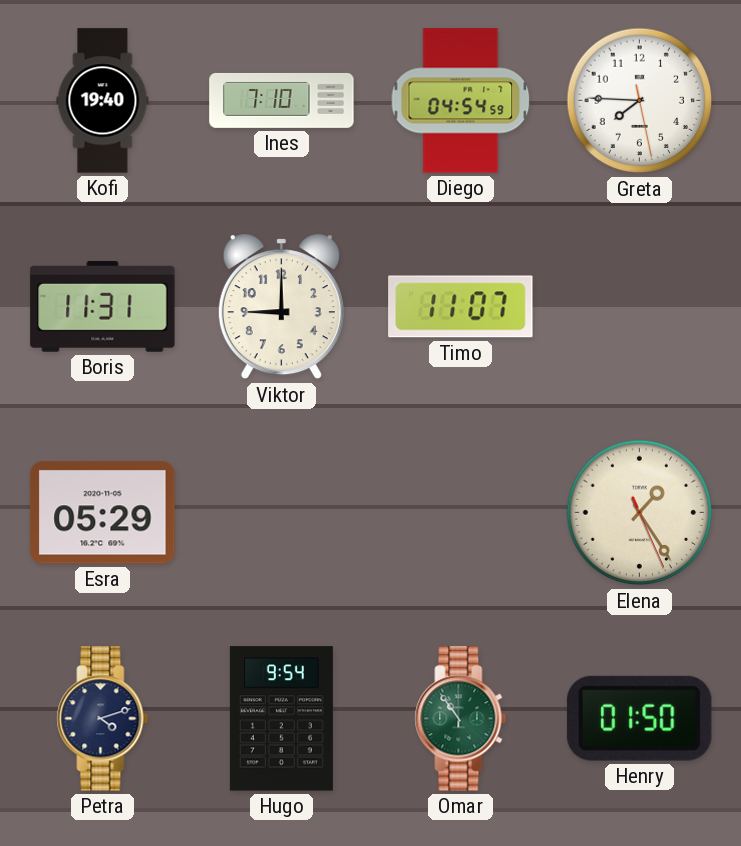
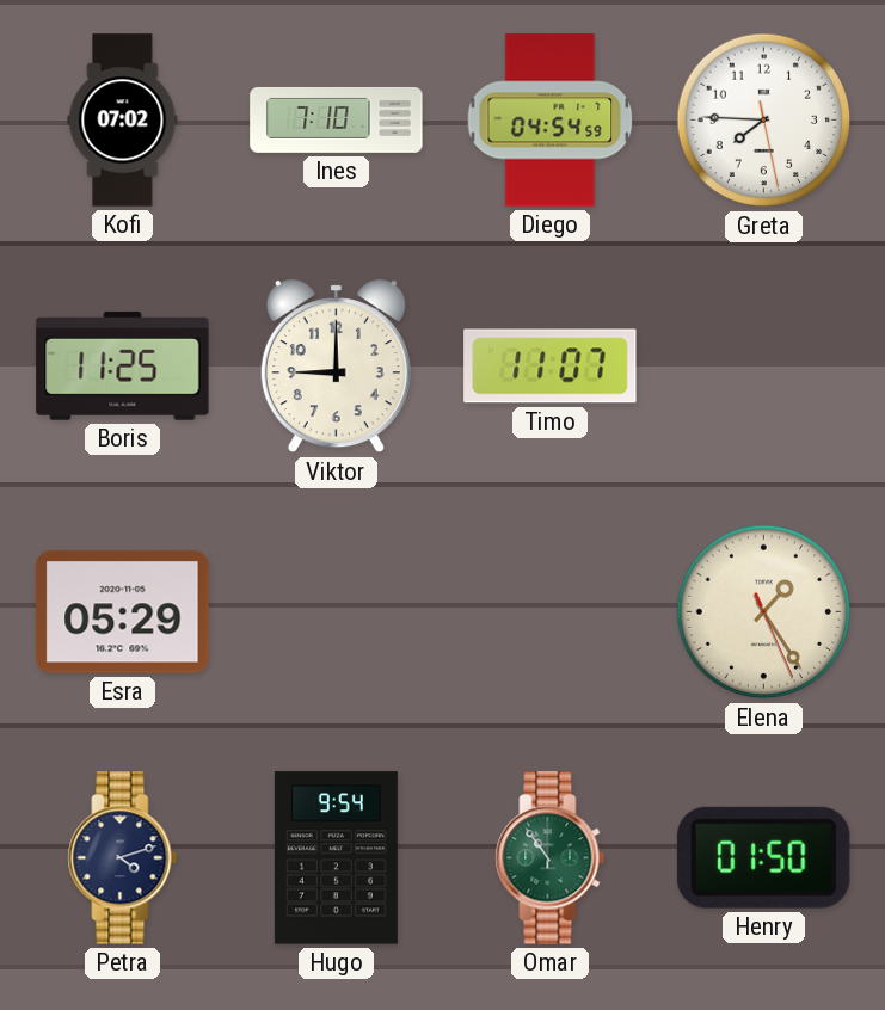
Kofi: 19:40 -> 07:02 (123, 121)
Boris: 11:31 -> 11:25 (123, 365)
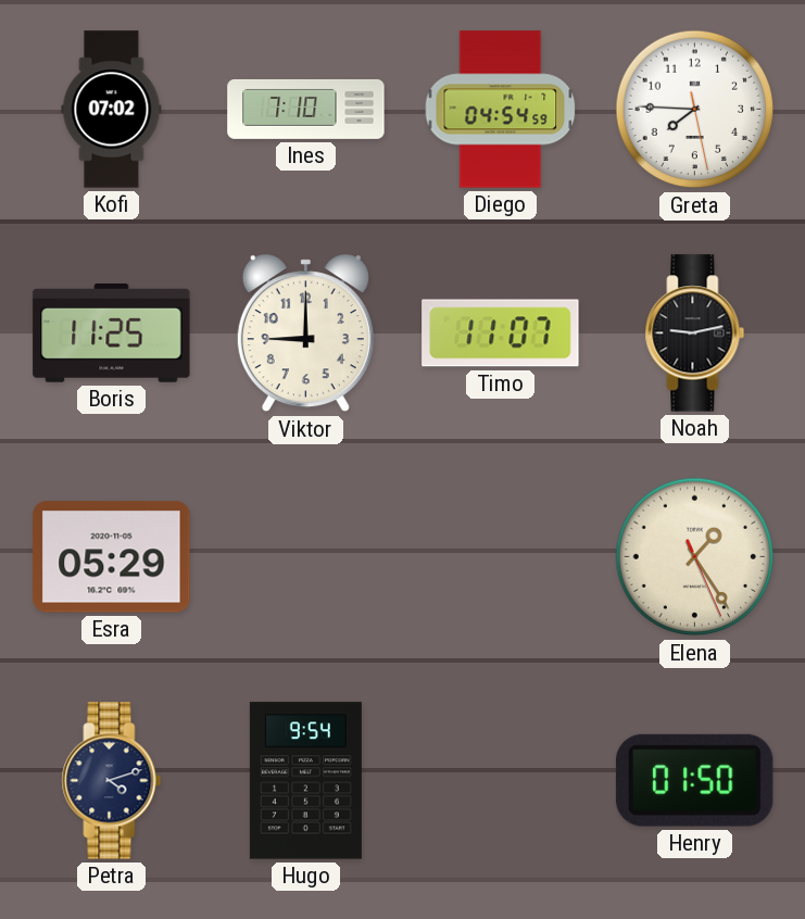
Noah: none -> 9:13 (695, 333)
Omar: 10:54 -> none (551, 858)
